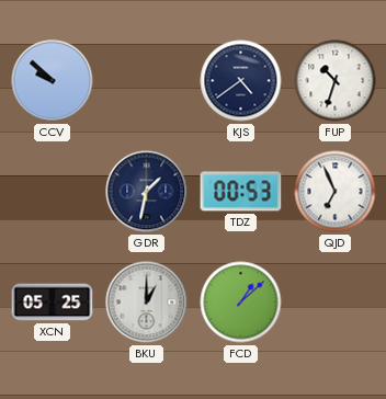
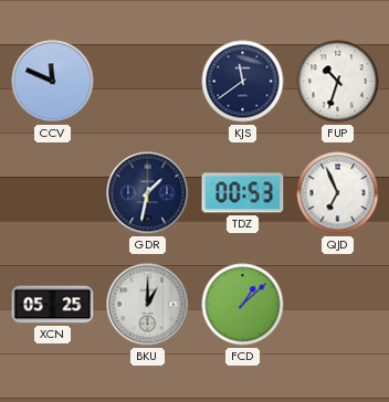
CCV: 9:52 -> 11:49 (53, 82)
KJS: 4:39 -> 11:39 (243, 82)
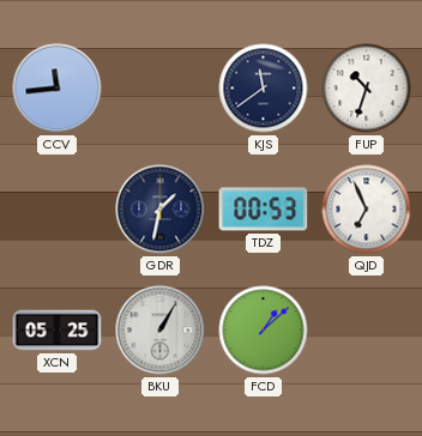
CCV: 11:49 -> 11:44 (58, 89)
BKU: 1:00 -> 1:05 (161, 331)
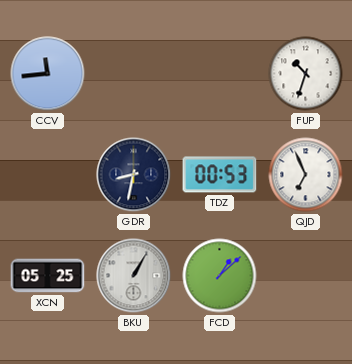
KJS: 11:39 -> none (264, 89)
GDR: 1:32 -> 8:32 (134, 175)
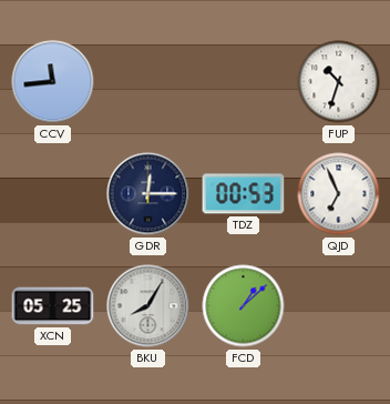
GDR: 8:32 -> 12:15 (148, 194)
BKU: 1:05 -> 8:05 (148, 306)
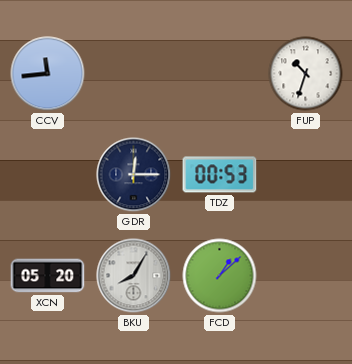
QJD: 6:56 -> none (339, 194)
XCN: 05:25 -> 05:20 (48, 276)
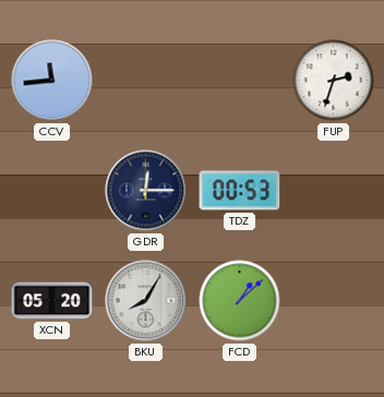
FUP: 10:33 -> 2:33 (334, 81)
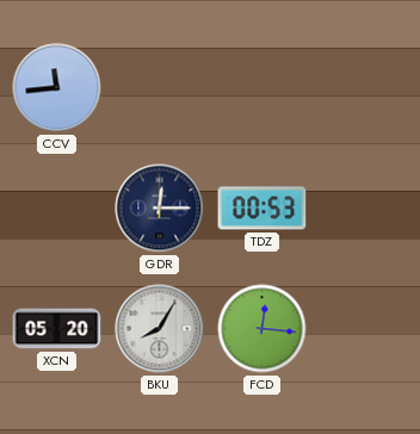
FUP: 2:33 -> none (334, 81)
FCD: 1:08 -> 12:16 (262, 329)
